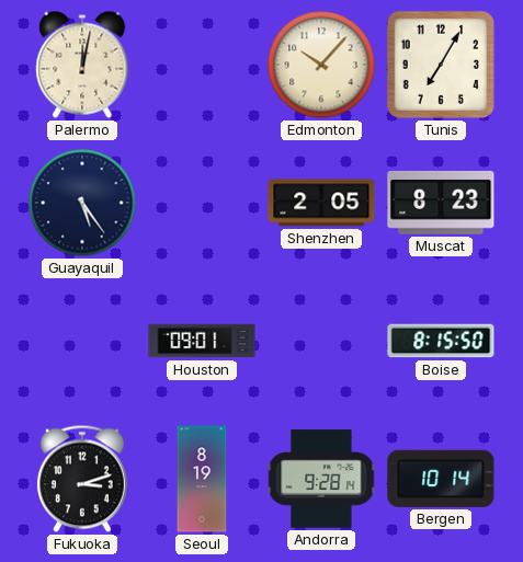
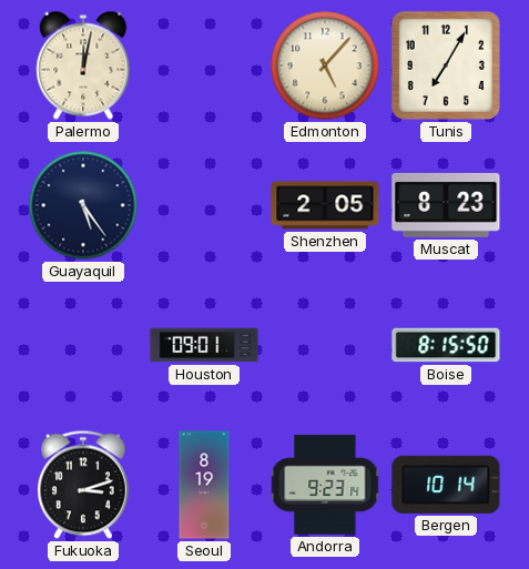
Edmonton: 10:07 -> 5:07 (325, 65)
Andorra: 9:28 -> 9:23 (325, 485)
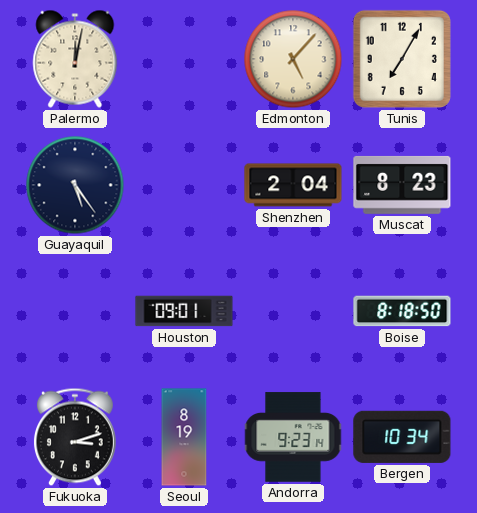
Shenzhen: 2:05 -> 2:04 (293, 185)
Boise: 8:15 -> 8:18 (402, 311)
Bergen: 10:14 -> 10:34 (402, 437)
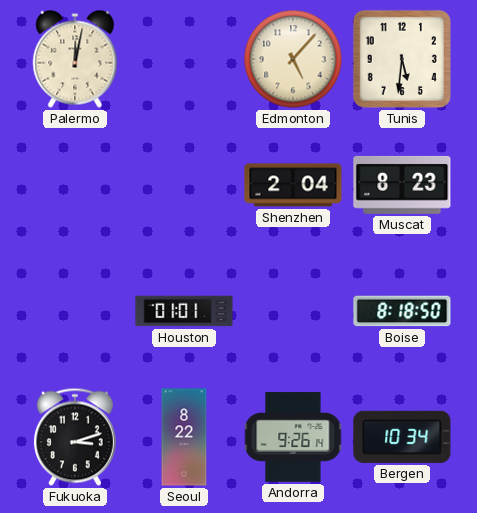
Tunis: 7:05 -> 5:31 (402, 59)
Guayaquil: 5:24 -> none (75, 185)
Houston: 09:01 -> 01:01 (184, 311)
Seoul: 8:19 -> 8:22 (184, 437)
Andorra: 9:23 -> 9:26 (293, 437)
